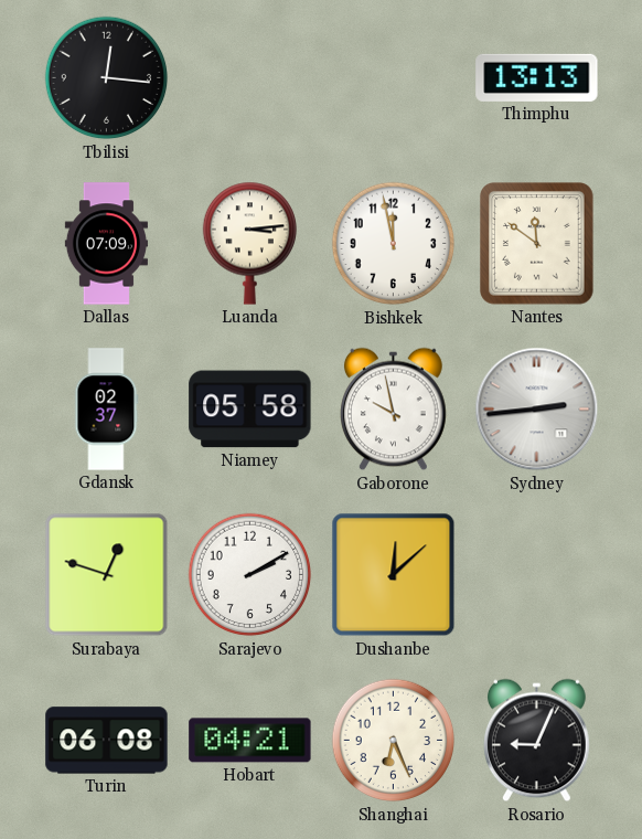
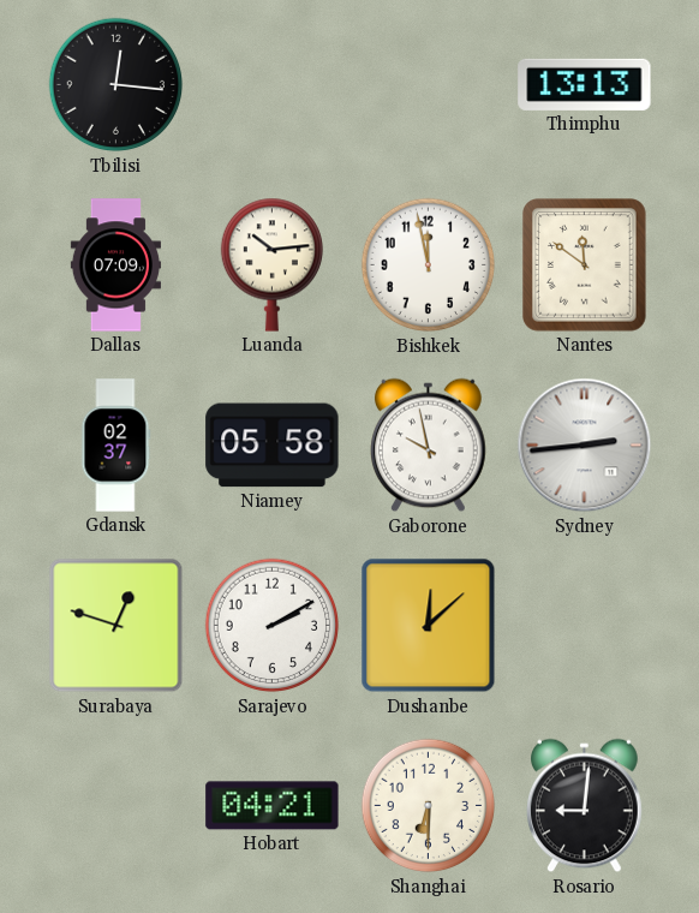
Luanda: 3:14 -> 10:14 (271, 264)
Turin: 06:08 -> none (107, 741)
Shanghai: 6:26 -> 6:30 (429, 806)
Rosario: 9:04 -> 9:01 (585, 806)
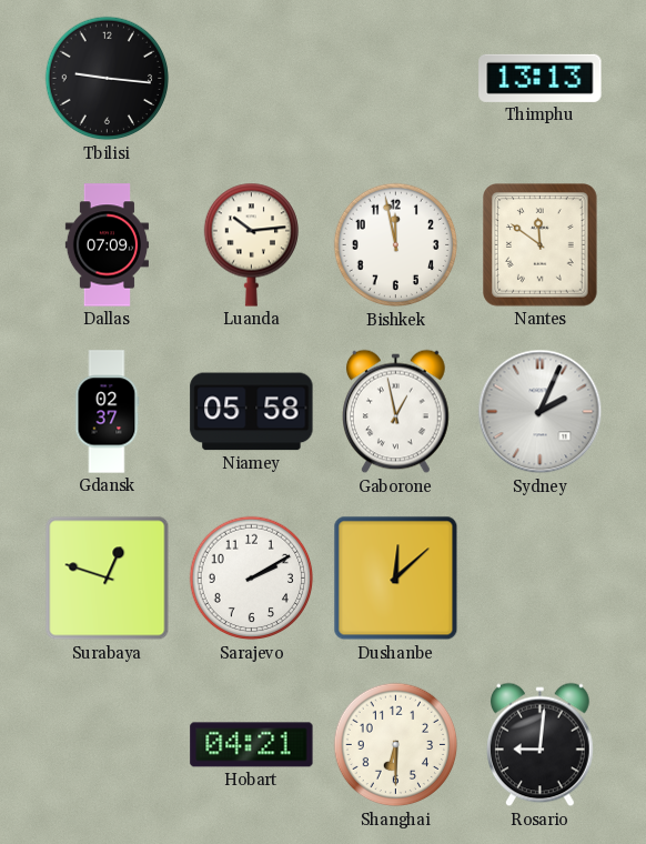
Tbilisi: 12:16 -> 9:16 (108, 79)
Gaborone: 9:58 -> 12:58 (396, 412)
Sydney: 2:44 -> 2:04 (541, 412)
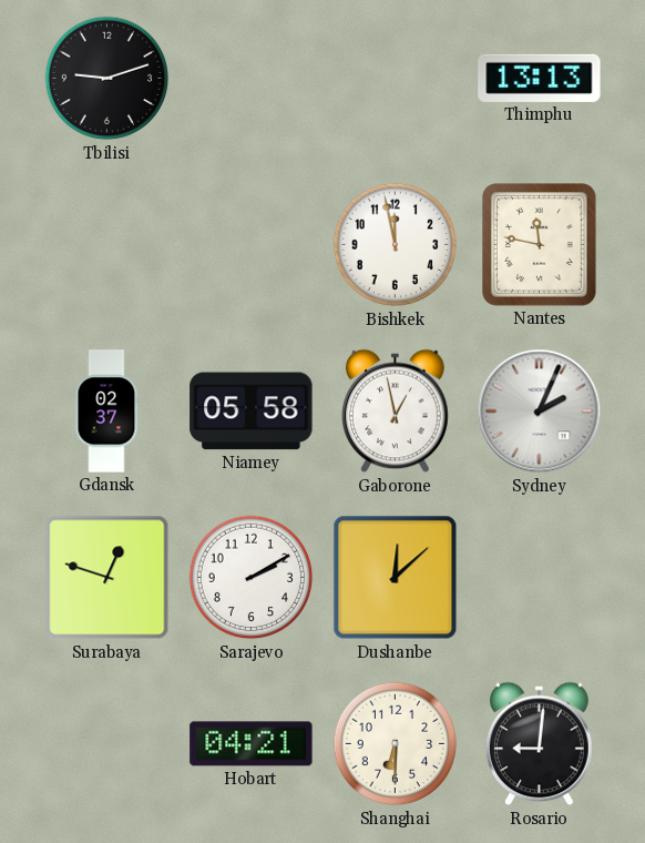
Tbilisi: 9:16 -> 9:12 (107, 79)
Dallas: 07:09 -> none (107, 245)
Luanda: 10:14 -> none (251, 244)
Nantes: 11:51 -> 11:47 (540, 245)
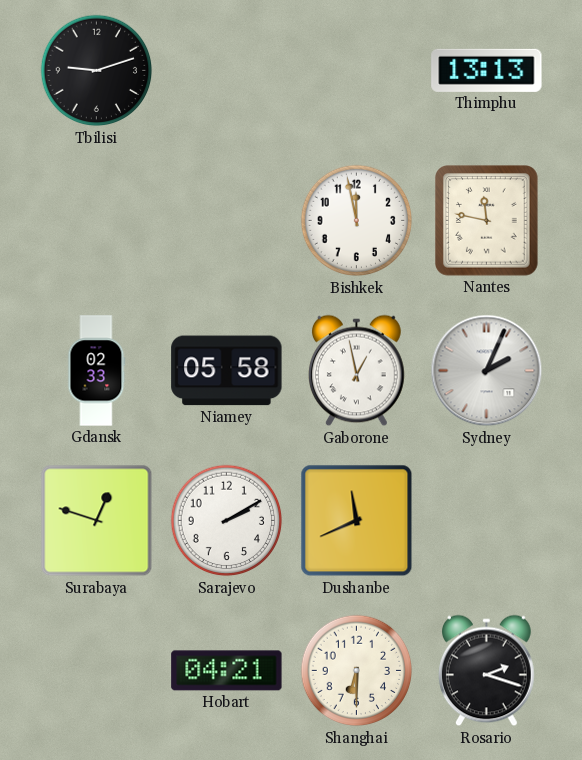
Gdansk: 02:37 -> 02:33 (96, 371)
Dushanbe: 12:08 -> 11:41 (357, 521)
Rosario: 9:01 -> 2:18 (487, 671)
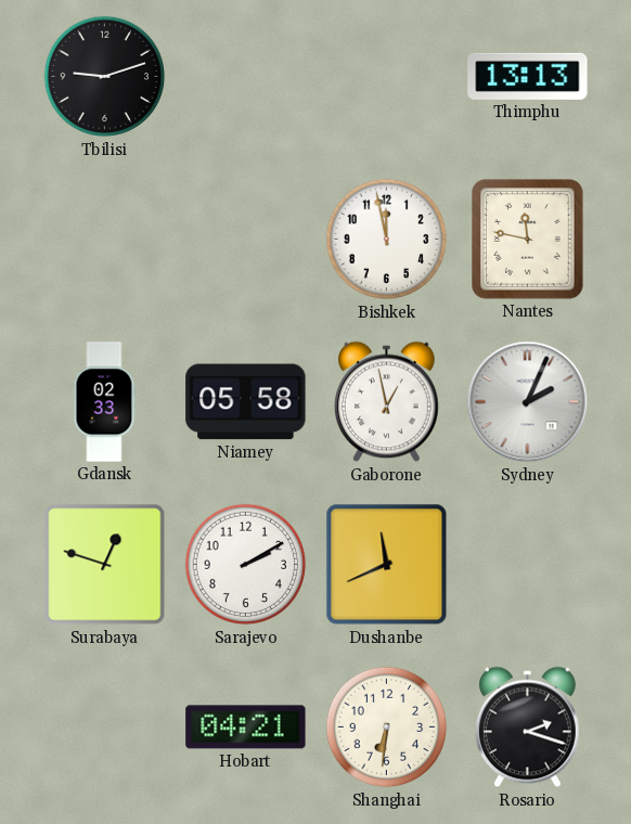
Shanghai: 6:30 -> 6:31 (387, 728)
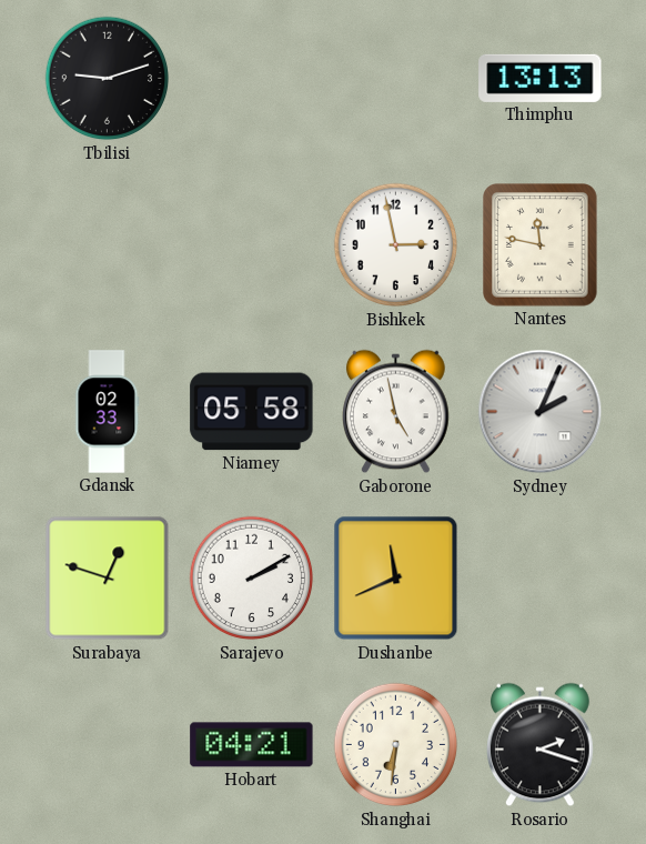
Bishkek: 11:58 -> 2:58 (396, 245)
Gaborone: 12:58 -> 4:58 (396, 412)
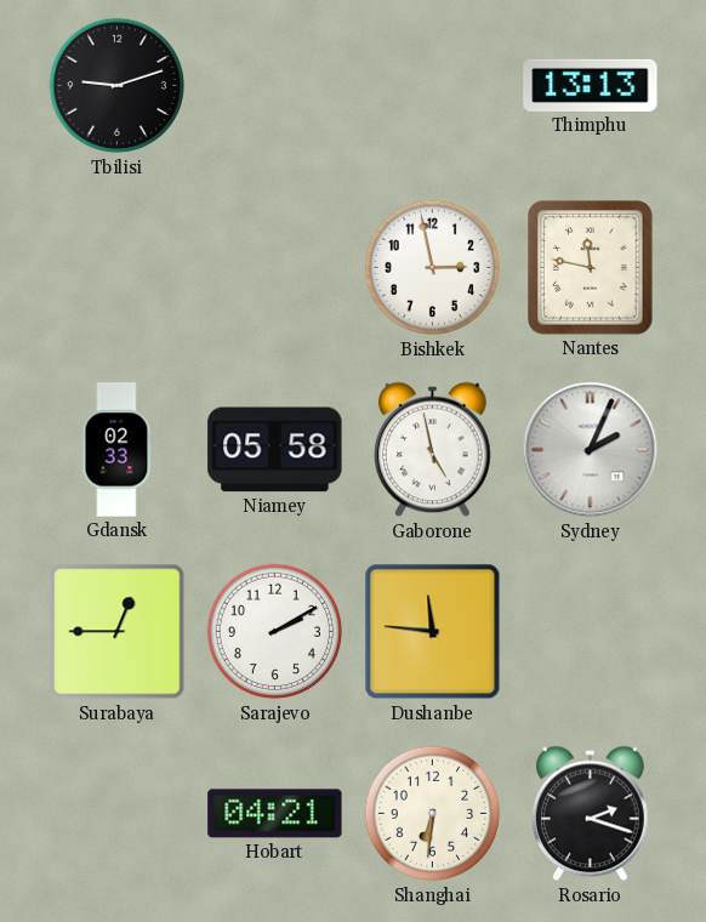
Surabaya: 12:48 -> 12:45 (118, 632)
Dushanbe: 11:41 -> 11:46 (433, 632)
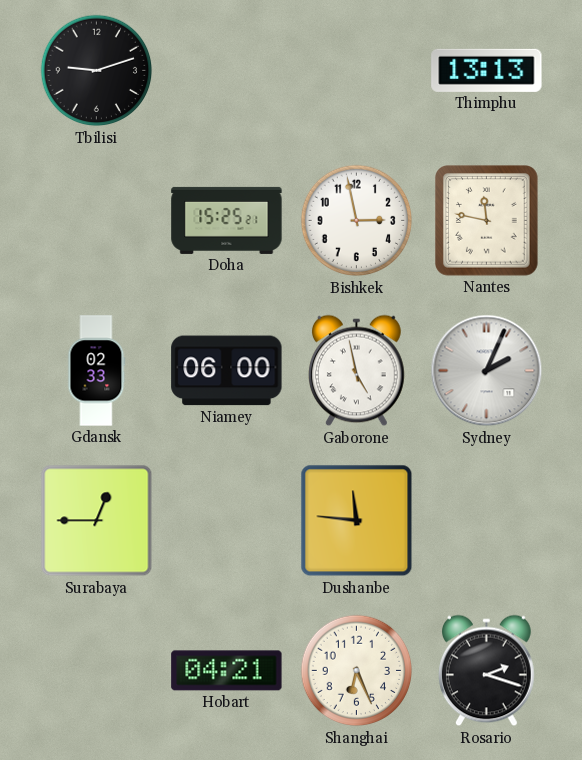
Doha: none -> 15:25 (227, 220)
Niamey: 05:58 -> 06:00 (227, 371)
Sarajevo: 2:10 -> none (275, 632)
Shanghai: 6:31 -> 6:26 (357, 671)
